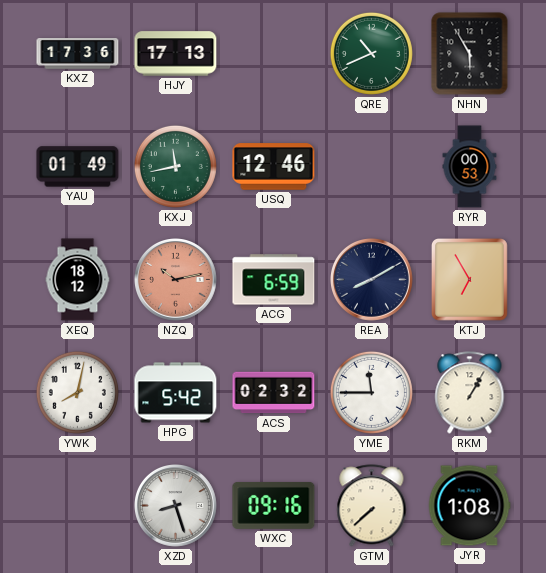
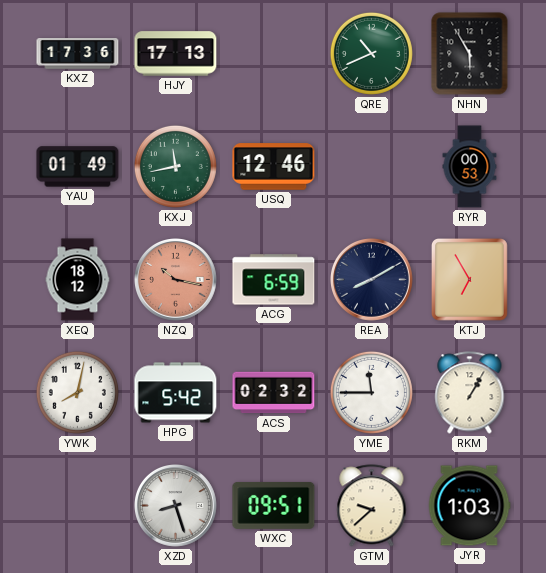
NZQ: 10:13 -> 10:17 (176, 280)
WXC: 09:16 -> 09:51 (274, 505)
GTM: 7:38 -> 9:38 (372, 506)
JYR: 1:08 -> 1:03 (469, 506)
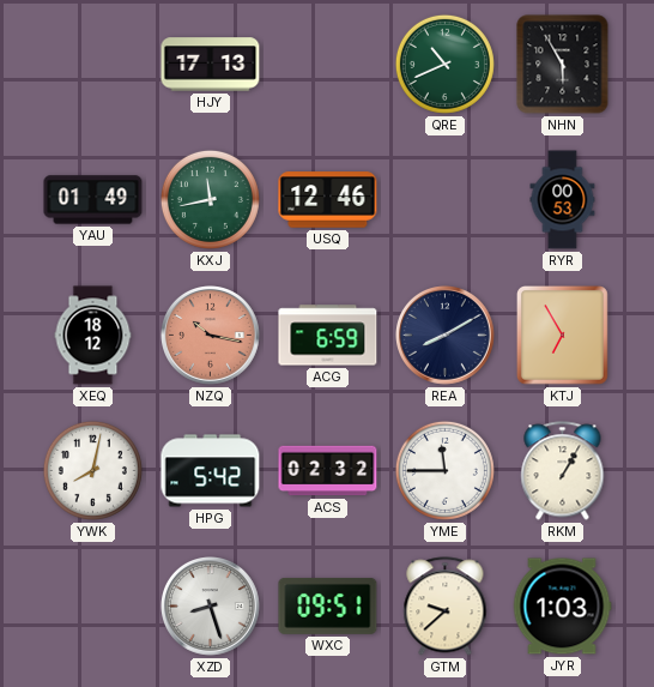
KXZ: 17:36 -> none (78, 54)
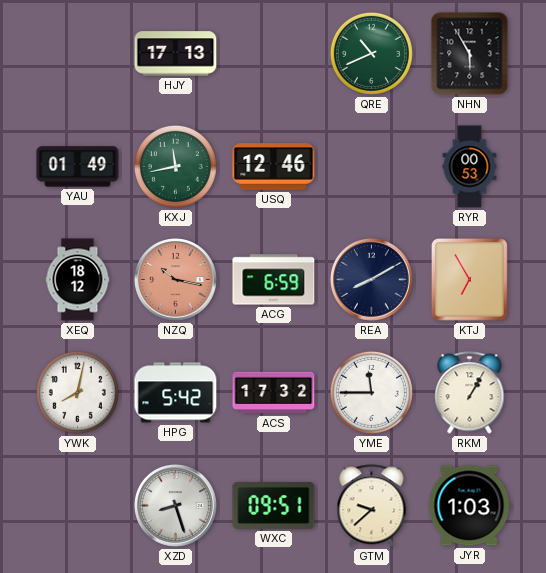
ACS: 02:32 -> 17:32 (274, 393)
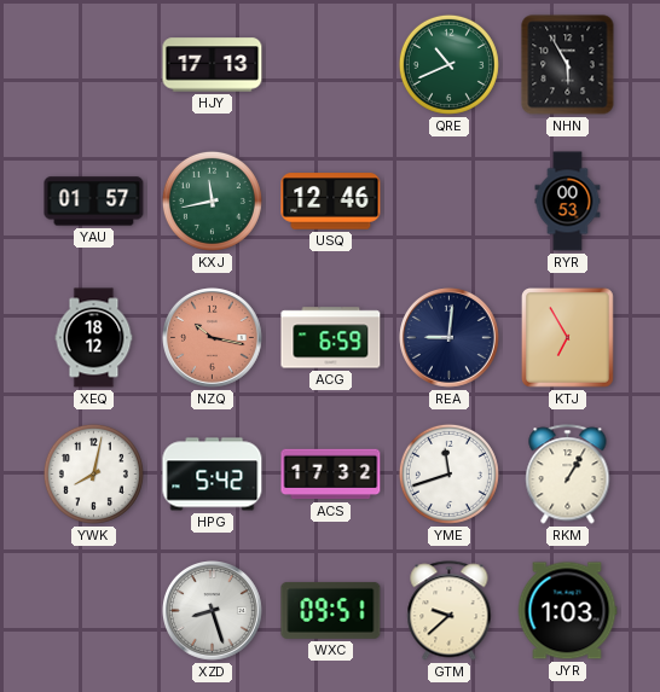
YAU: 01:49 -> 01:57 (94, 202)
REA: 8:10 -> 9:01 (450, 338)
YME: 11:45 -> 11:42 (448, 473)
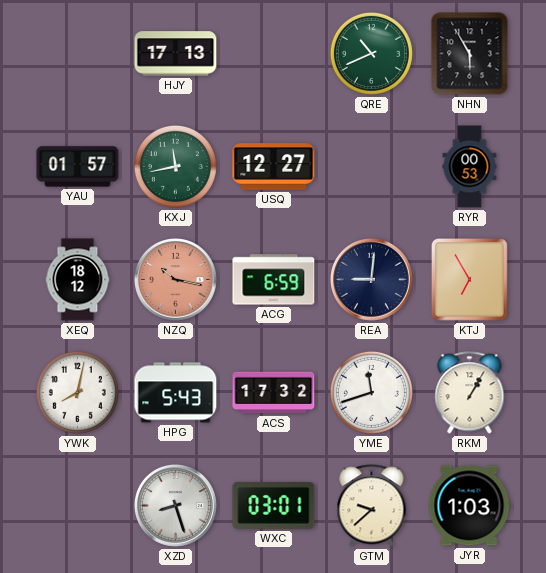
USQ: 12:46 -> 12:27 (274, 167)
HPG: 5:42 -> 5:43 (176, 393)
WXC: 09:51 -> 03:01 (274, 505)
